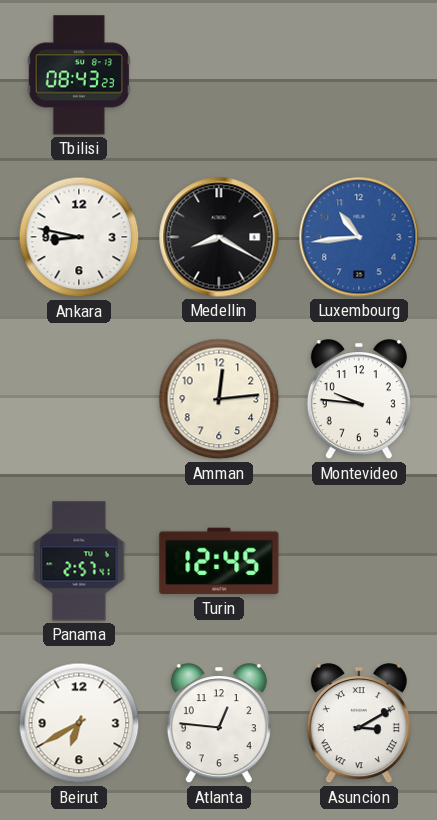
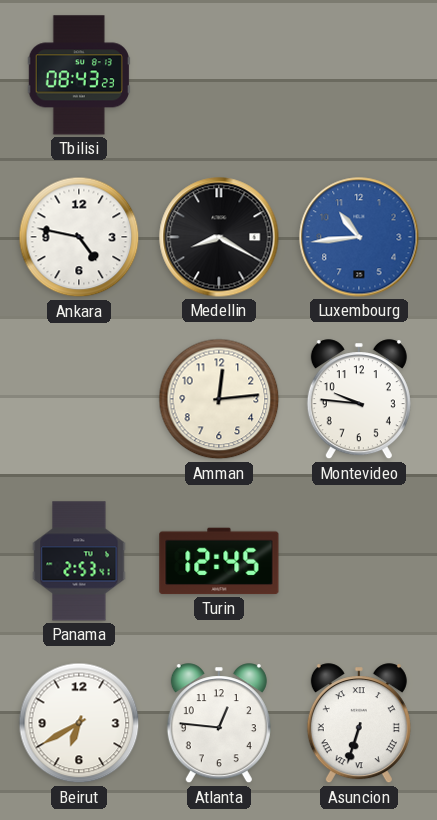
Ankara: 8:47 -> 4:47 (79, 237)
Panama: 2:57 -> 2:53 (79, 561)
Asuncion: 3:10 -> 6:33 (359, 724)
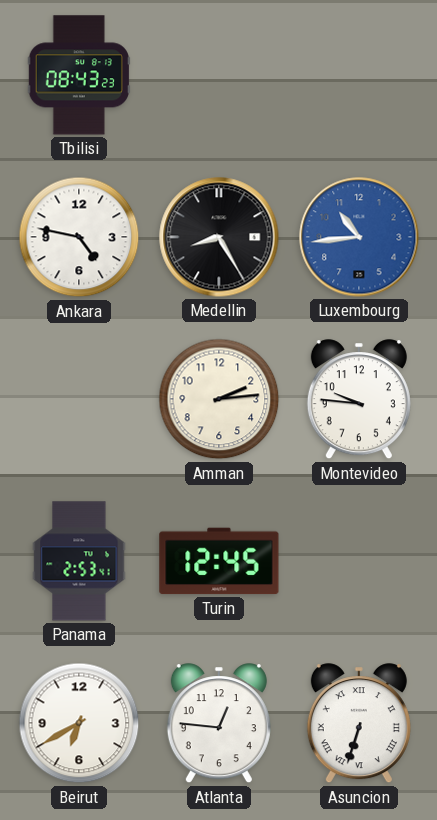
Medellin: 8:20 -> 8:25 (219, 237)
Amman: 12:14 -> 2:14 (219, 399)
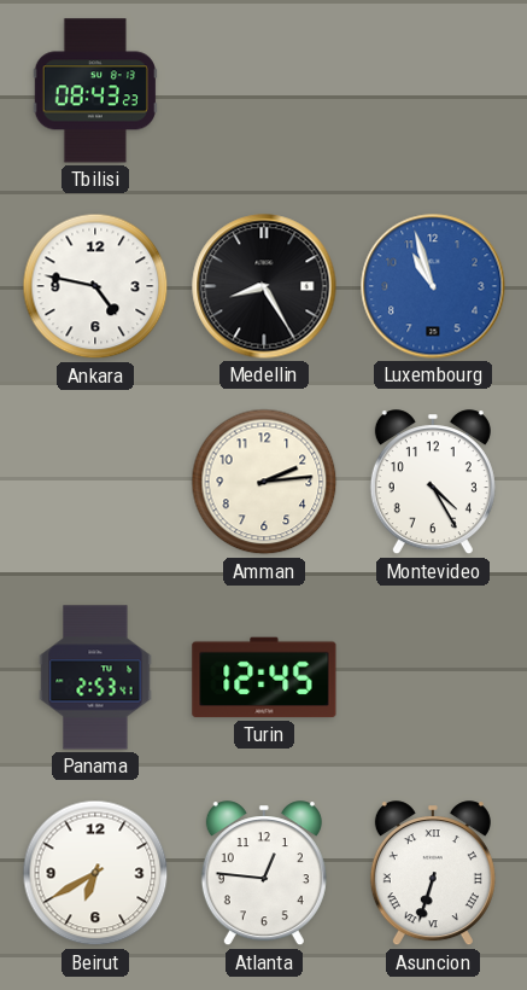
Luxembourg: 10:44 -> 10:57 (433, 286)
Montevideo: 9:46 -> 4:25 (433, 483)
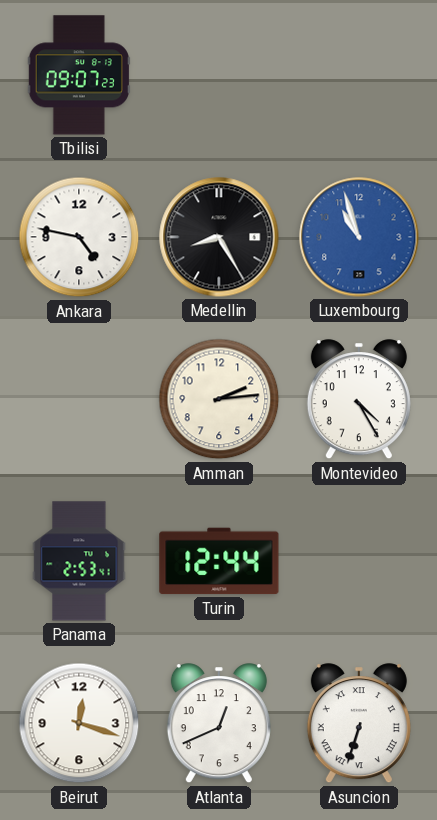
Tbilisi: 08:43 -> 09:07 (78, 75)
Turin: 12:45 -> 12:44 (219, 561)
Beirut: 6:40 -> 12:18 (79, 723)
Atlanta: 12:46 -> 12:41 (219, 724)
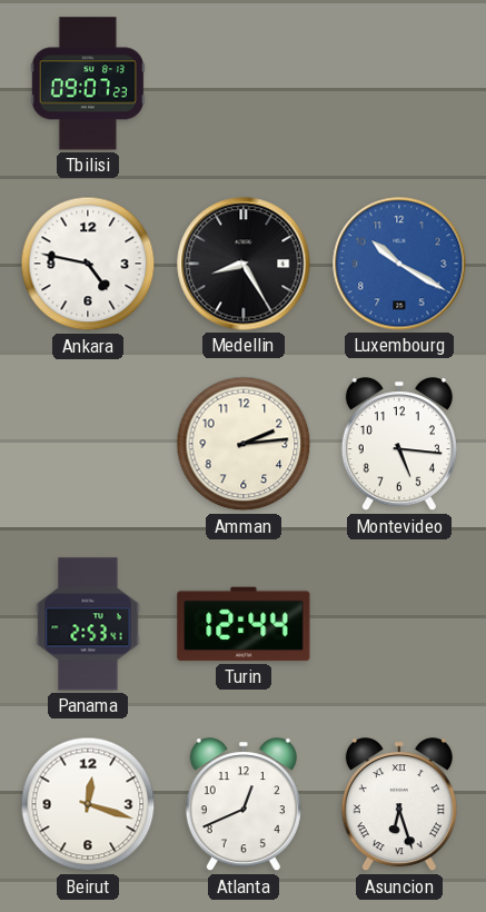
Luxembourg: 10:57 -> 10:20 (399, 264)
Montevideo: 4:25 -> 5:16 (399, 445)
Asuncion: 6:33 -> 6:27 (399, 805)
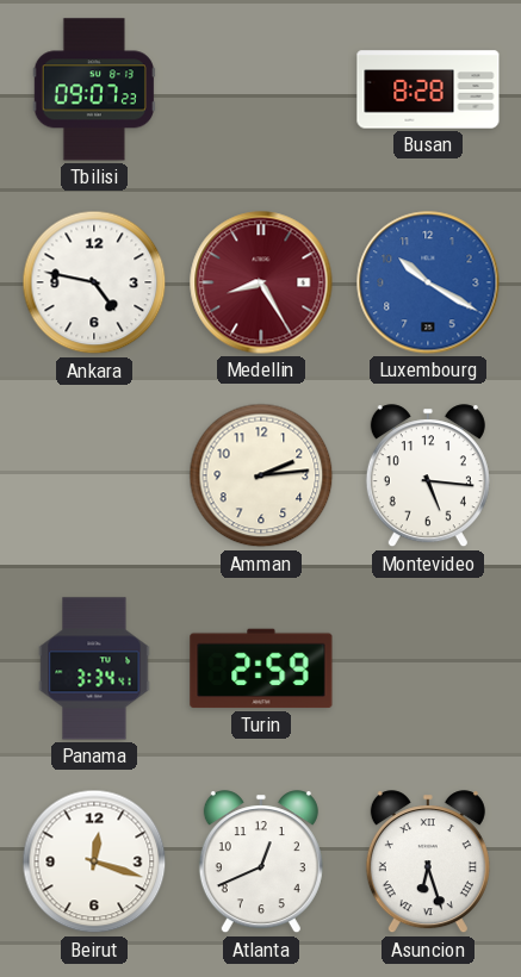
Busan: none -> 8:28 (428, 89)
Medellin dial: black -> burgundy (261, 282)
Panama: 2:53 -> 3:34 (94, 668)
Turin: 12:44 -> 2:59 (261, 668)
